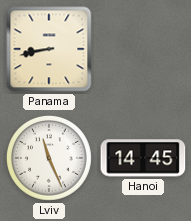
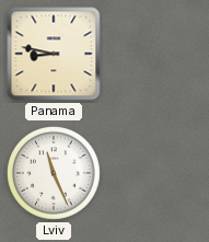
Panama: 8:43 -> 8:47 (54, 54)
Hanoi: 14:45 -> none (143, 158)
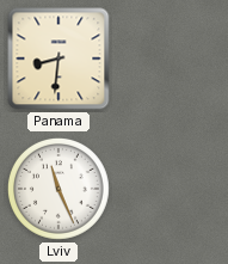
Panama: 8:47 -> 8:31 (58, 59)
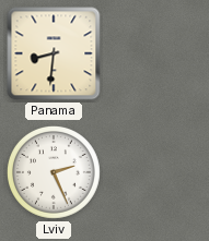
Lviv: 11:26 -> 2:26 (54, 172)
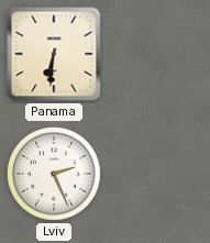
Panama: 8:31 -> 6:31 (54, 54)
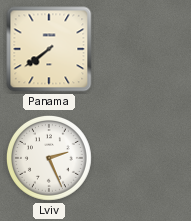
Panama: 6:31 -> 7:39 (49, 49)
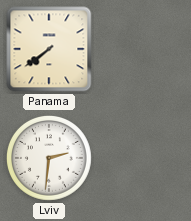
Lviv: 2:26 -> 2:31 (49, 158)
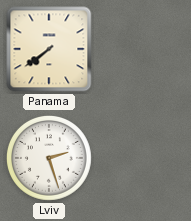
Lviv: 2:31 -> 2:27 (49, 158)
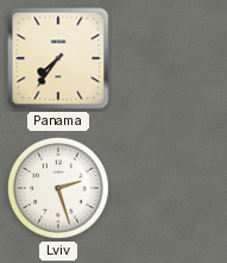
Panama: 7:39 -> 7:36 (58, 58)
